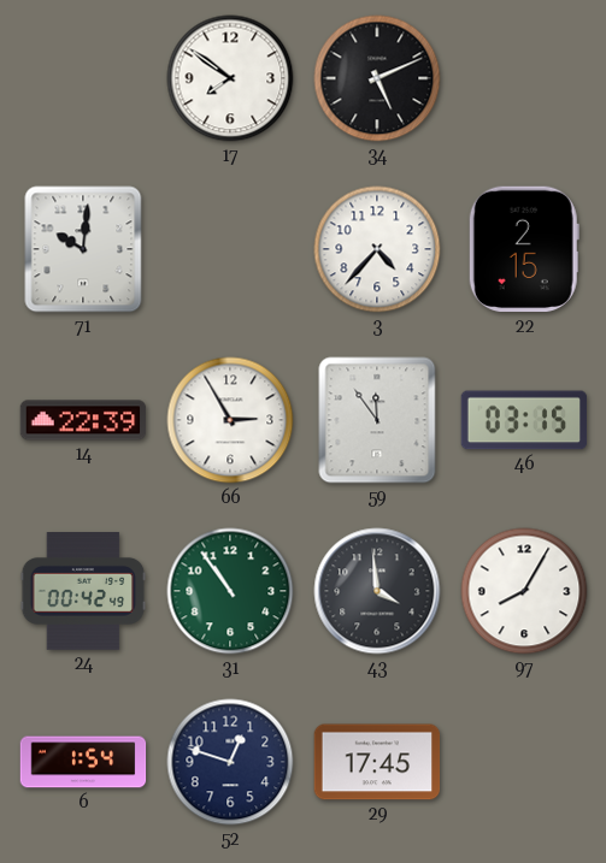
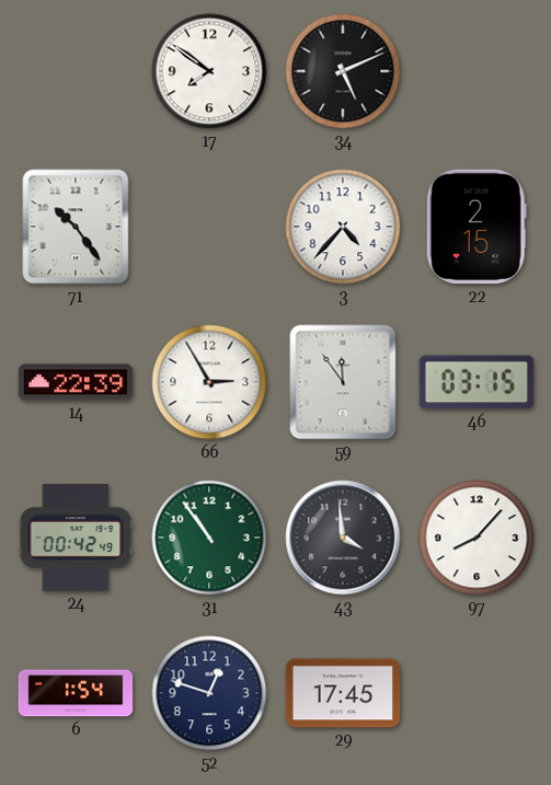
71: 10:01 -> 10:24 (76, 227)
97: 8:05 -> 8:07 (477, 538)
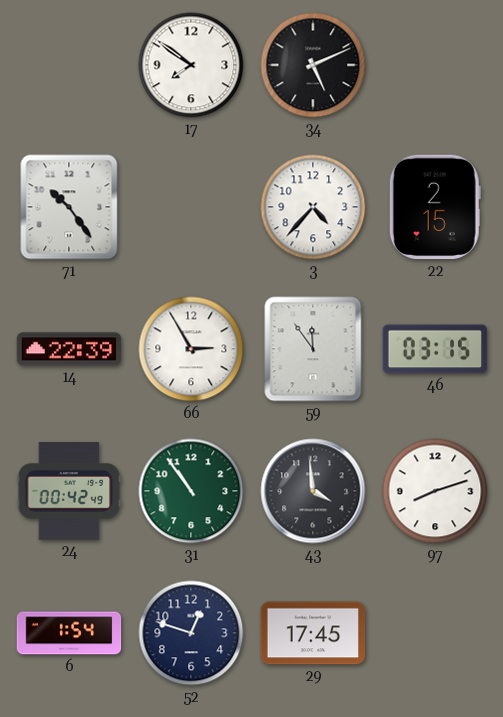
97: 8:07 -> 8:12 (435, 491)
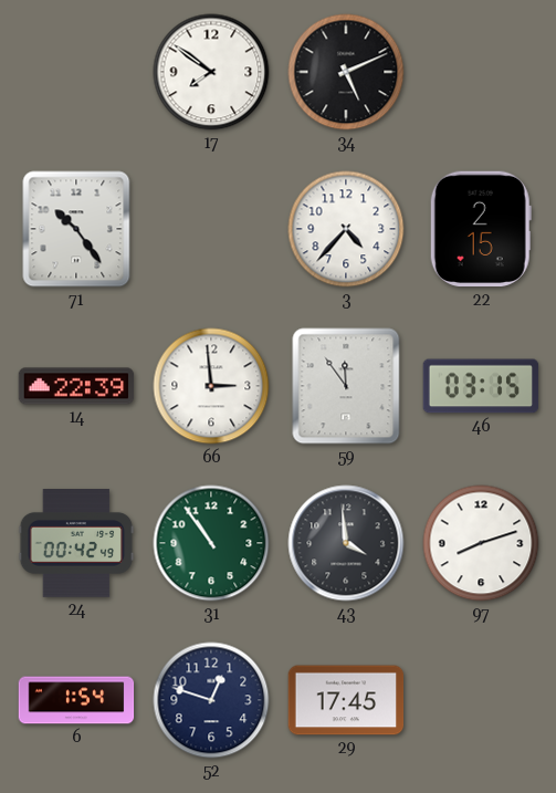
66: 2:55 -> 2:59 (211, 386)
